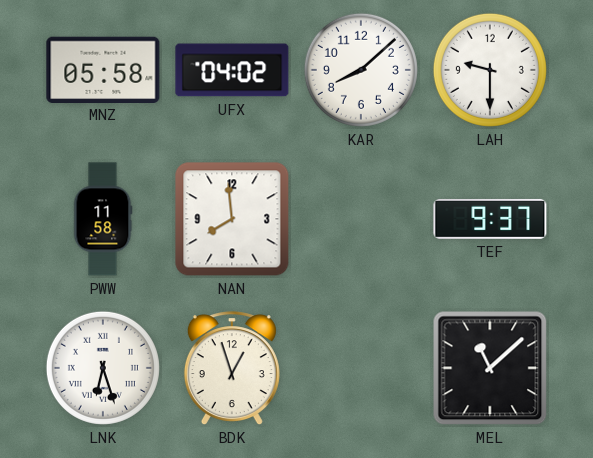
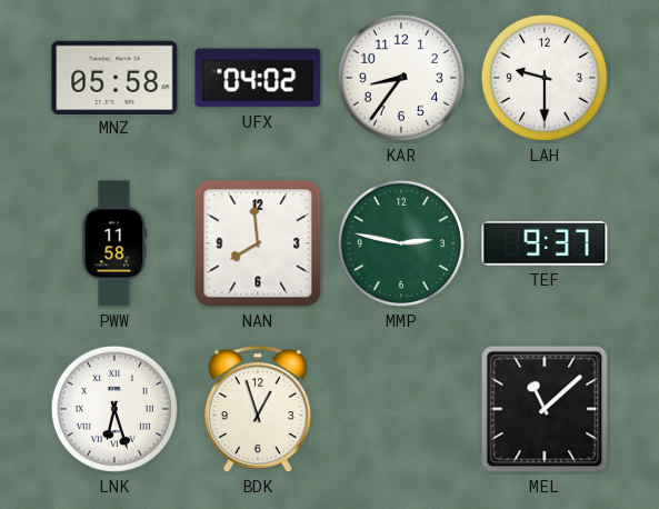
KAR: 8:08 -> 8:36 (401, 78)
MMP: none -> 2:47 (401, 243)
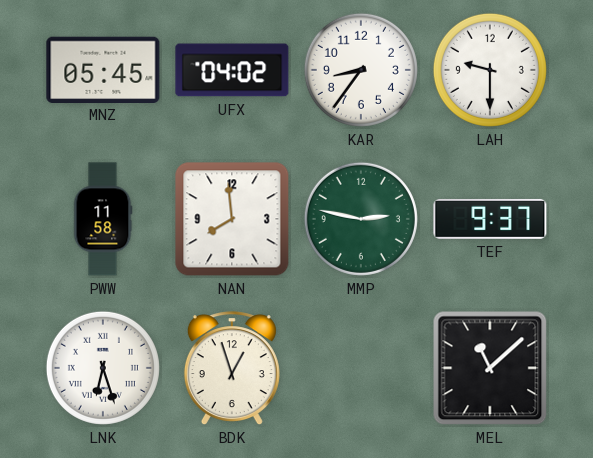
MNZ: 05:58 -> 05:45 (103, 69)
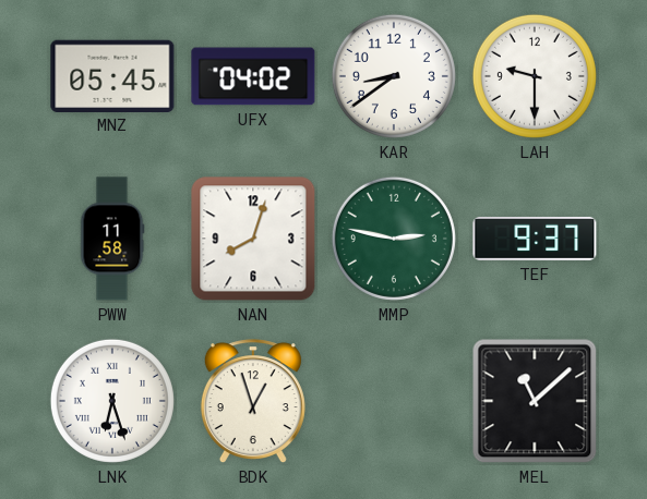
KAR: 8:36 -> 8:39 (394, 76)
NAN: 7:59 -> 8:03 (253, 239)
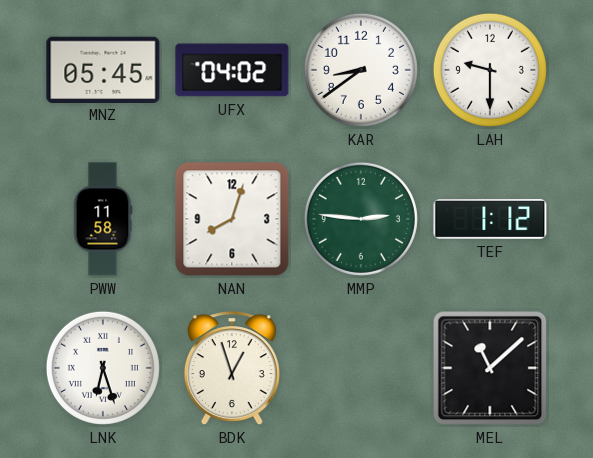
MMP: 2:47 -> 2:46 (361, 219)
TEF: 9:37 -> 1:12 (490, 219)
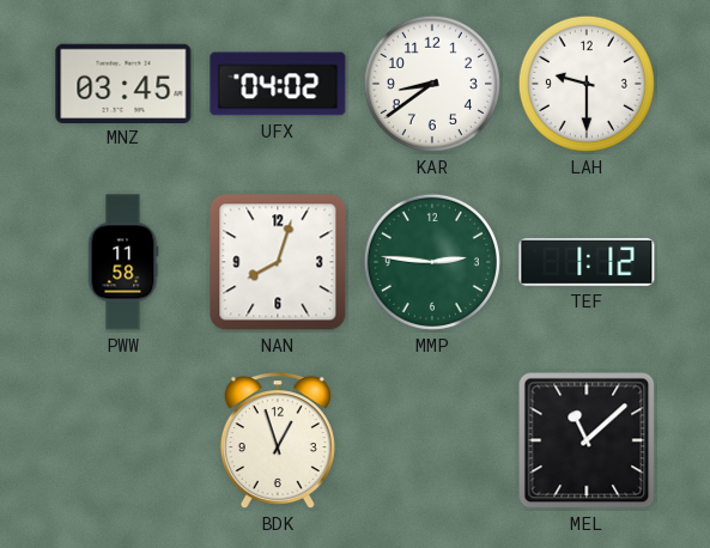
MNZ: 05:45 -> 03:45 (123, 83)
LNK: 6:27 -> none (103, 368)
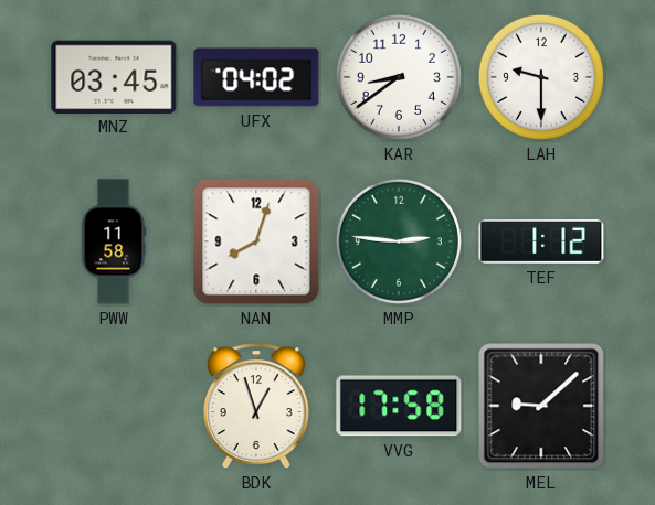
VVG: none -> 17:58 (399, 406)
MEL: 11:08 -> 9:08 (541, 406)
